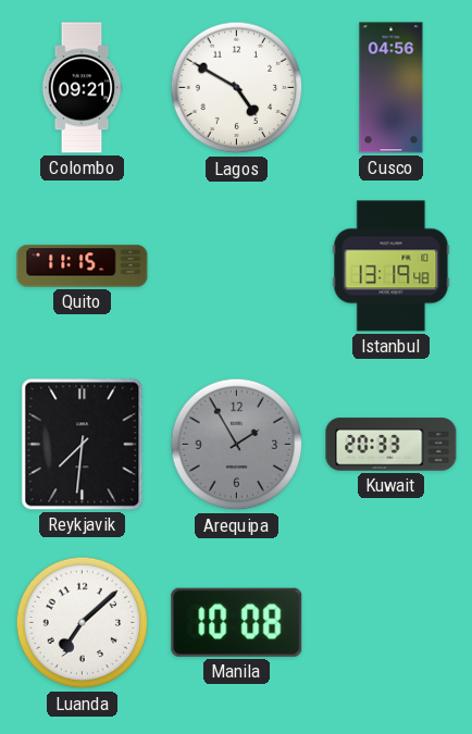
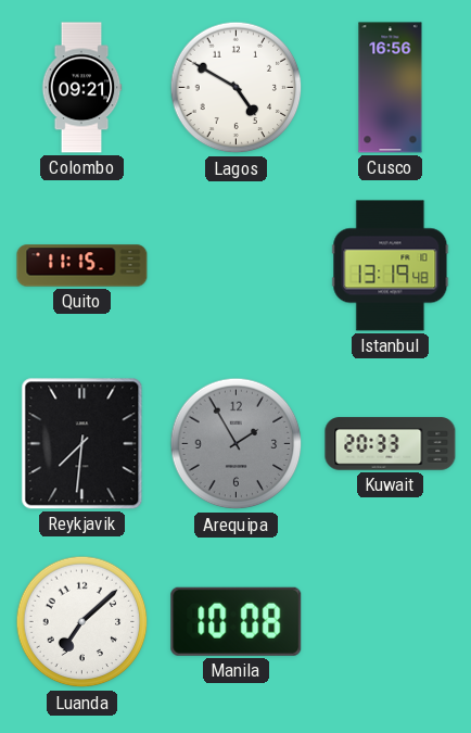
Cusco: 04:56 -> 16:56 (391, 88)
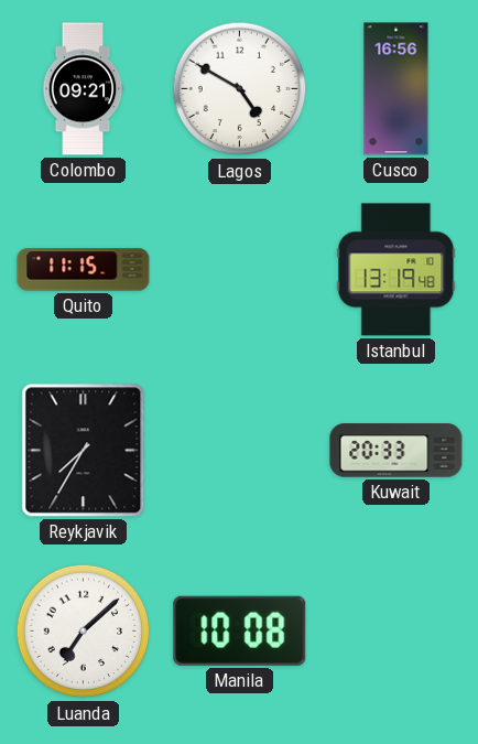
Reykjavik: 7:31 -> 7:35 (84, 451)
Arequipa: 1:55 -> none (237, 444)
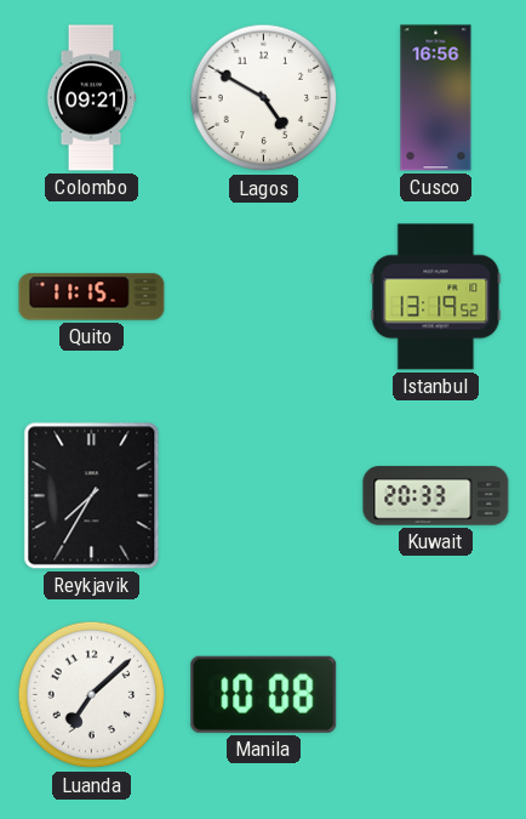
Istanbul: 13:19:48 -> 13:19:52 (436, 297)
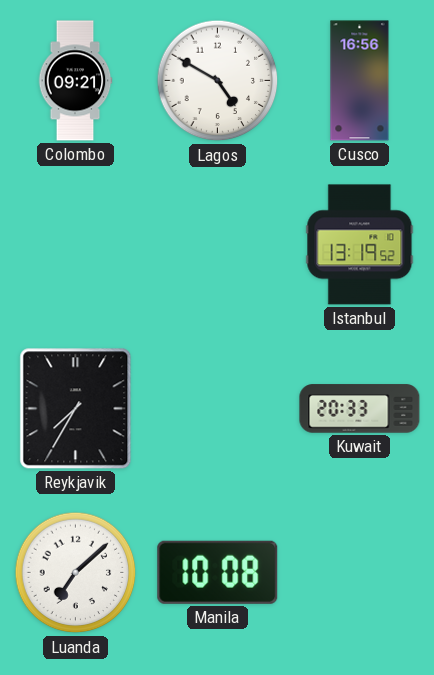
Quito: 11:15 -> none (92, 297)
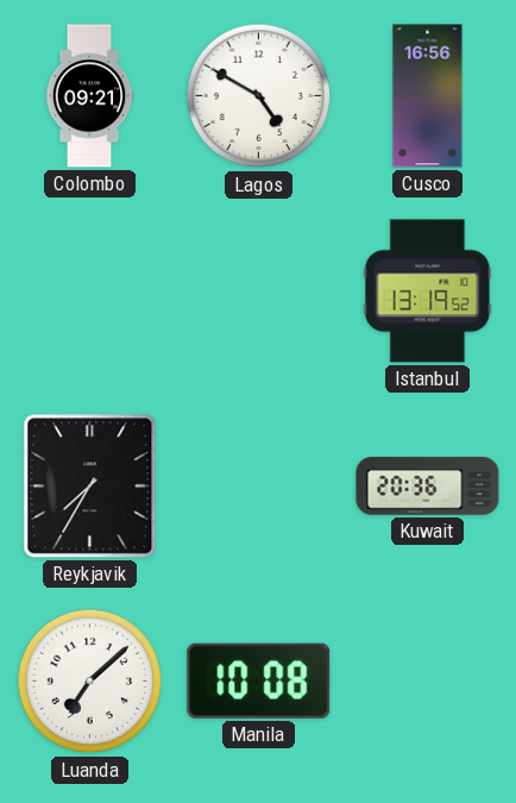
Kuwait: 20:33 -> 20:36 (428, 487)
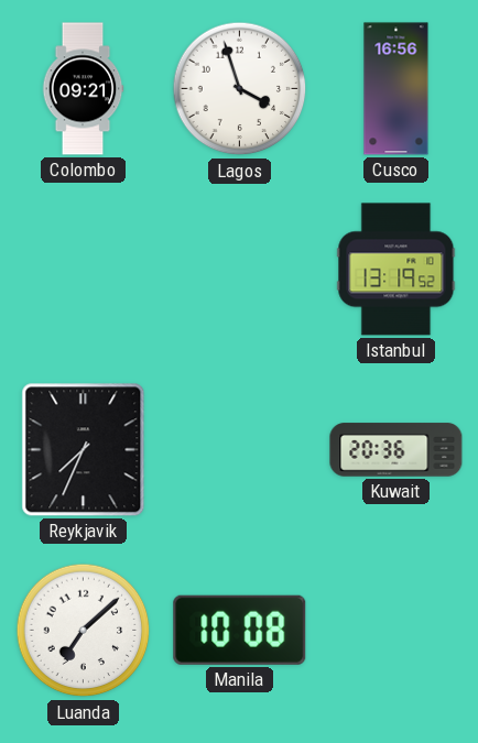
Lagos: 4:50 -> 3:57 (240, 89)
Reykjavik: 7:35 -> 7:34 (84, 450)
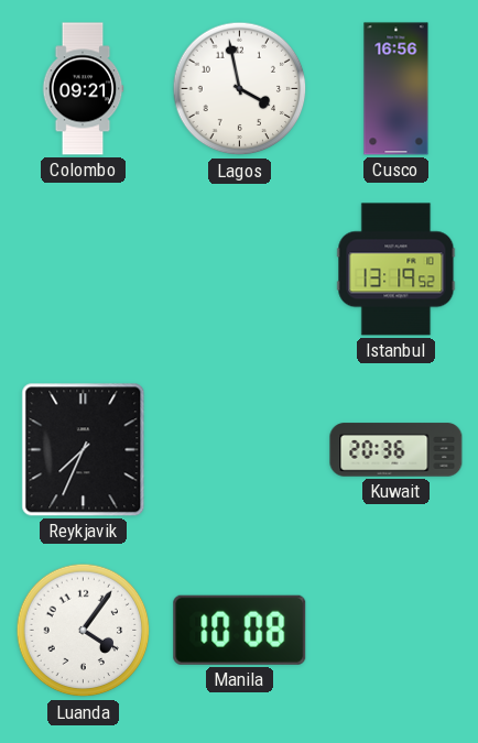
Lagos: 3:57 -> 3:58 (240, 89)
Luanda: 7:08 -> 4:06 (84, 631)
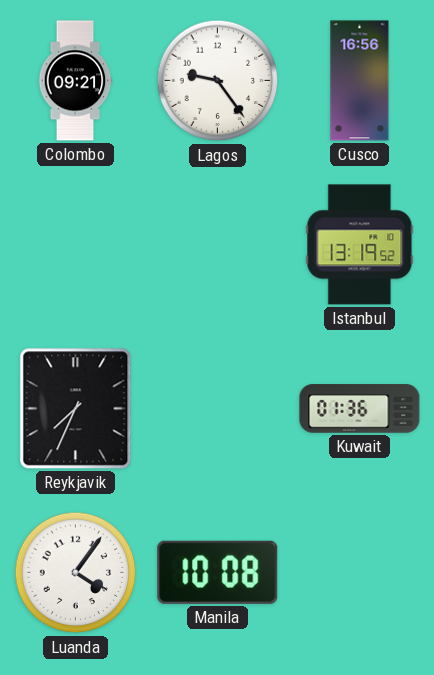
Lagos: 3:58 -> 9:24 (218, 81)
Kuwait: 20:36 -> 01:36 (360, 409)
